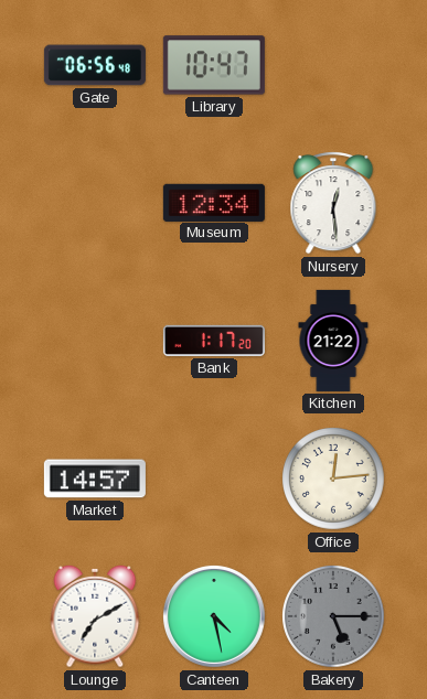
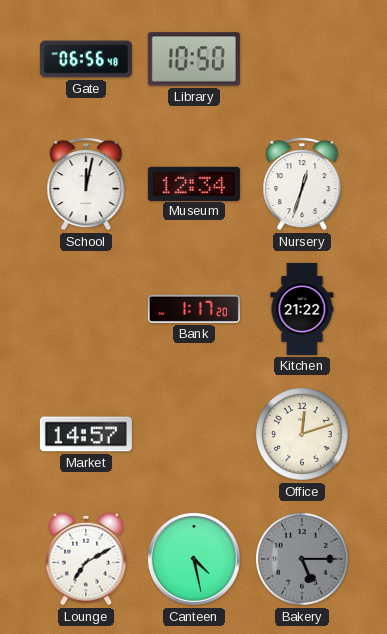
Library: 10:47 -> 10:50 (194, 59)
School: none -> 12:02 (86, 185)
Nursery: 12:29 -> 12:33 (302, 185)
Office: 12:14 -> 12:12 (302, 434)
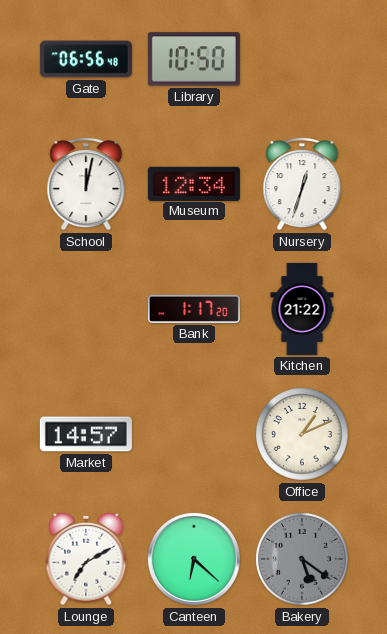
Office: 12:12 -> 1:11 (302, 434)
Canteen: 4:28 -> 6:22 (194, 559)
Bakery: 5:15 -> 5:21 (302, 559)
